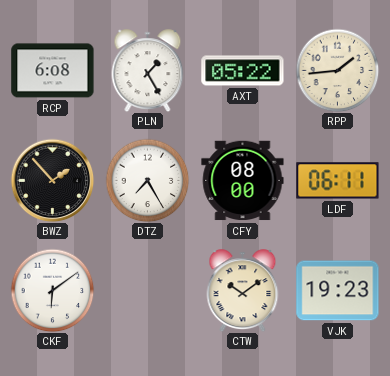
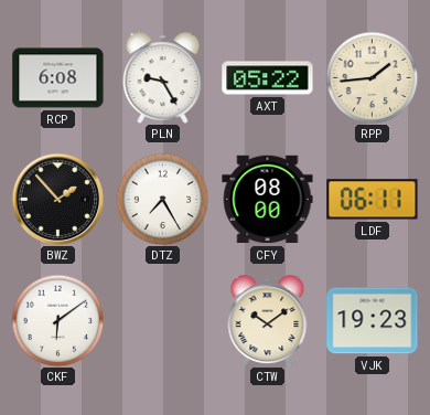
PLN: 1:25 -> 9:25 (163, 78)
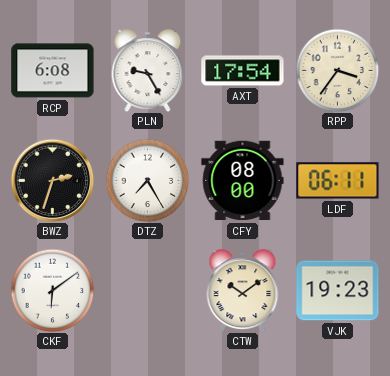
AXT: 05:22 -> 17:54 (243, 71)
RPP: 1:44 -> 3:36 (337, 70)
BWZ: 1:53 -> 2:33 (52, 180)
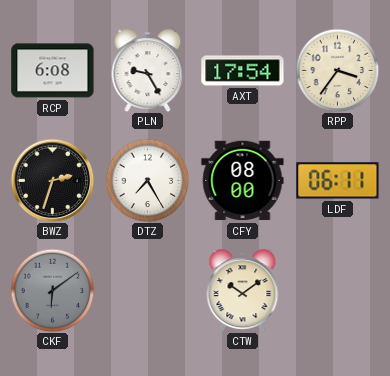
CKF dial: white -> grey (52, 290)
VJK: 19:23 -> none (338, 291)
